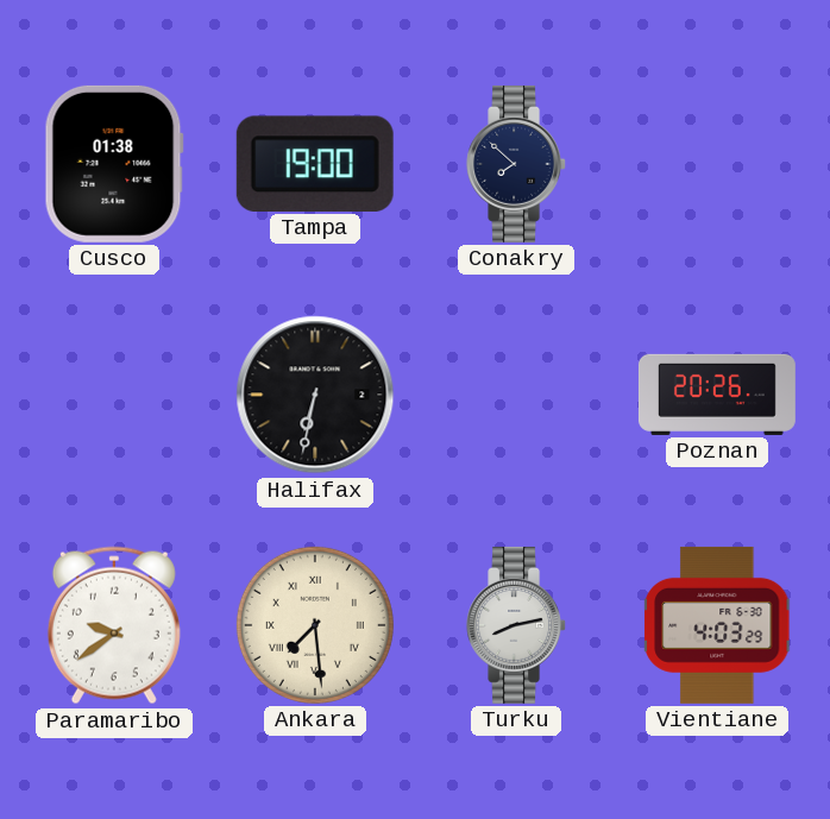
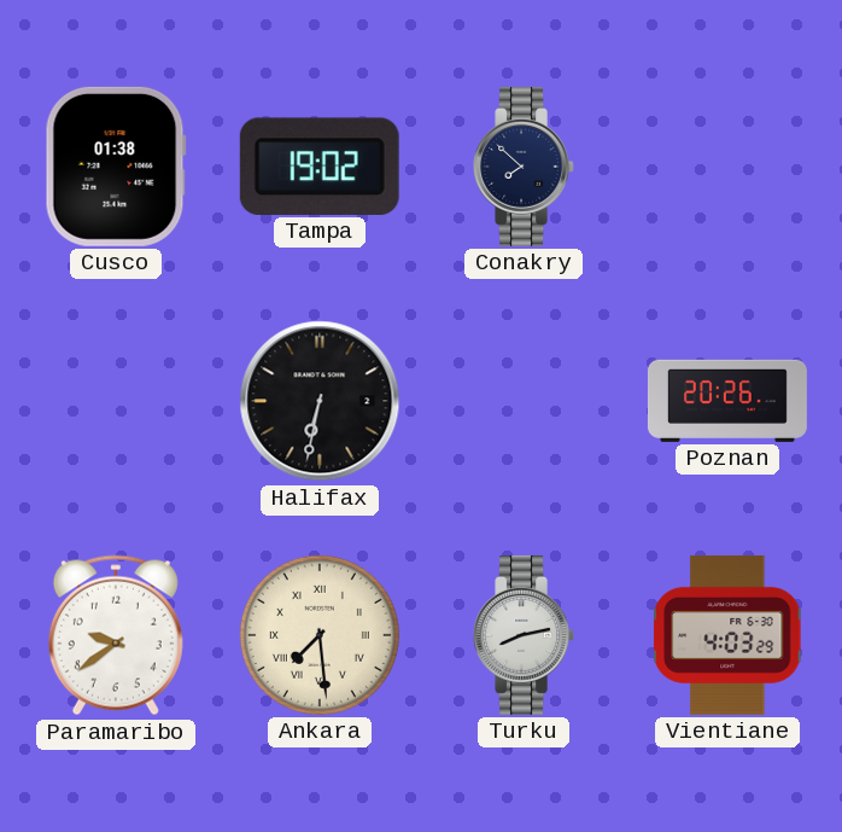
Tampa: 19:00 -> 19:02 (320, 167)
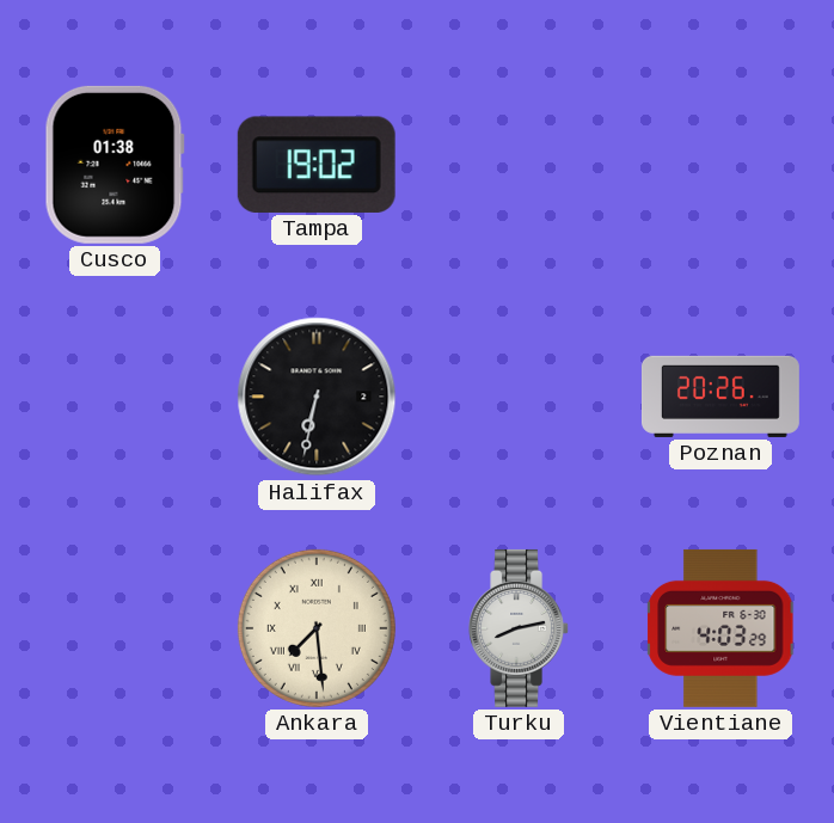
Conakry: 7:52 -> none (525, 167)
Paramaribo: 9:39 -> none (116, 635)
